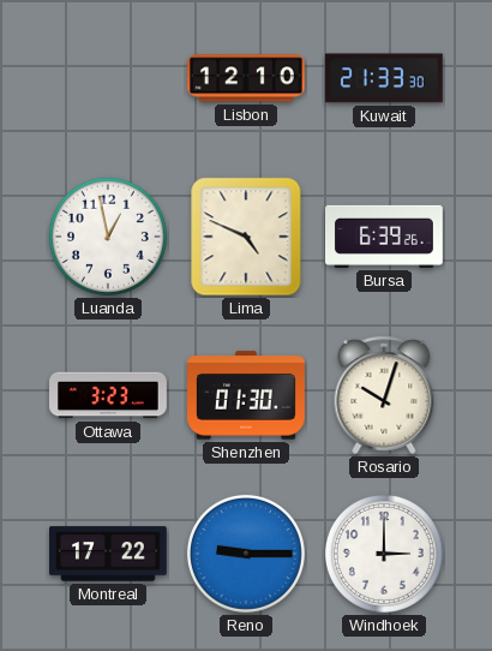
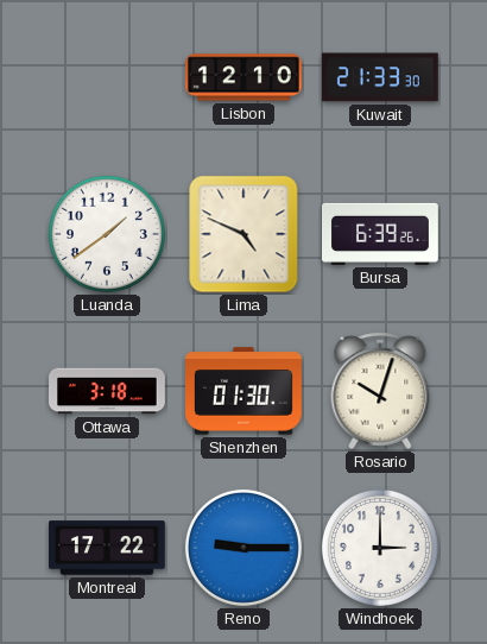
Luanda: 12:58 -> 1:39 (107, 234)
Ottawa: 3:23 -> 3:18 (108, 391)
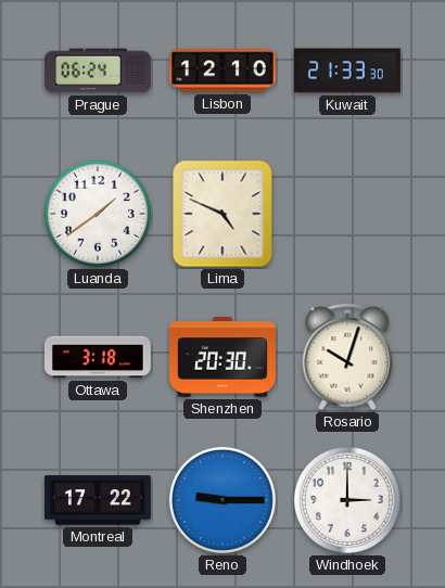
Prague: none -> 06:24 (99, 71)
Bursa: 6:39 -> none (381, 234)
Shenzhen: 01:30 -> 20:30 (224, 357)
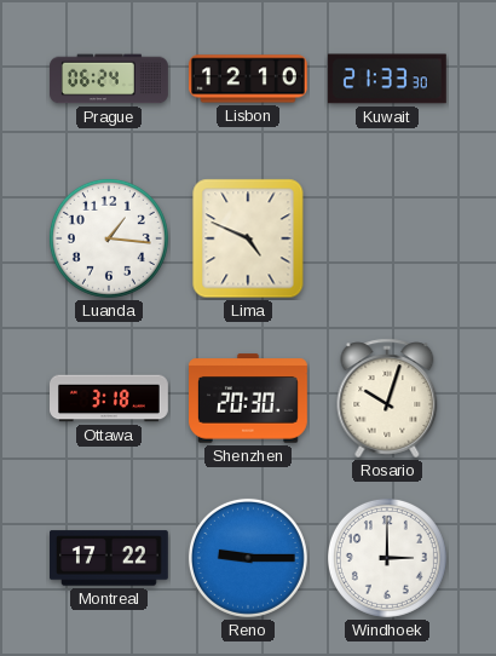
Luanda: 1:39 -> 1:16 (109, 238)
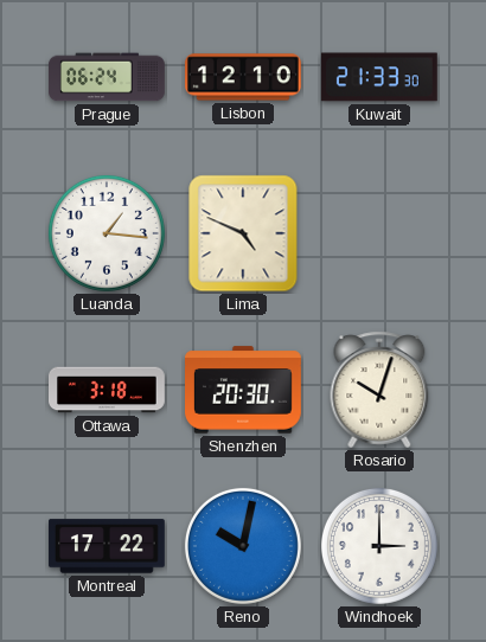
Reno: 9:15 -> 10:02 (243, 546)
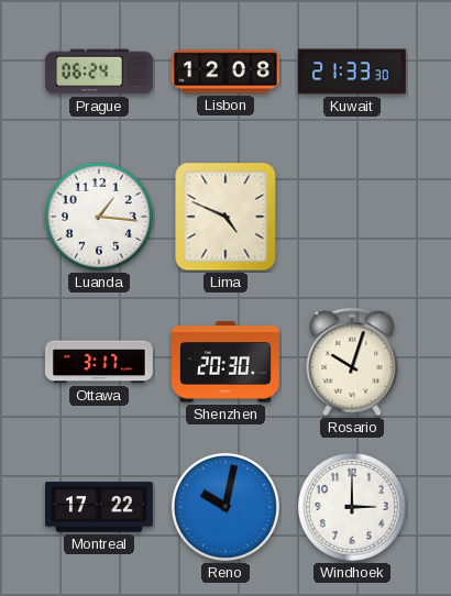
Lisbon: 12:10 -> 12:08 (227, 71)
Ottawa: 3:18 -> 3:17 (100, 362)
